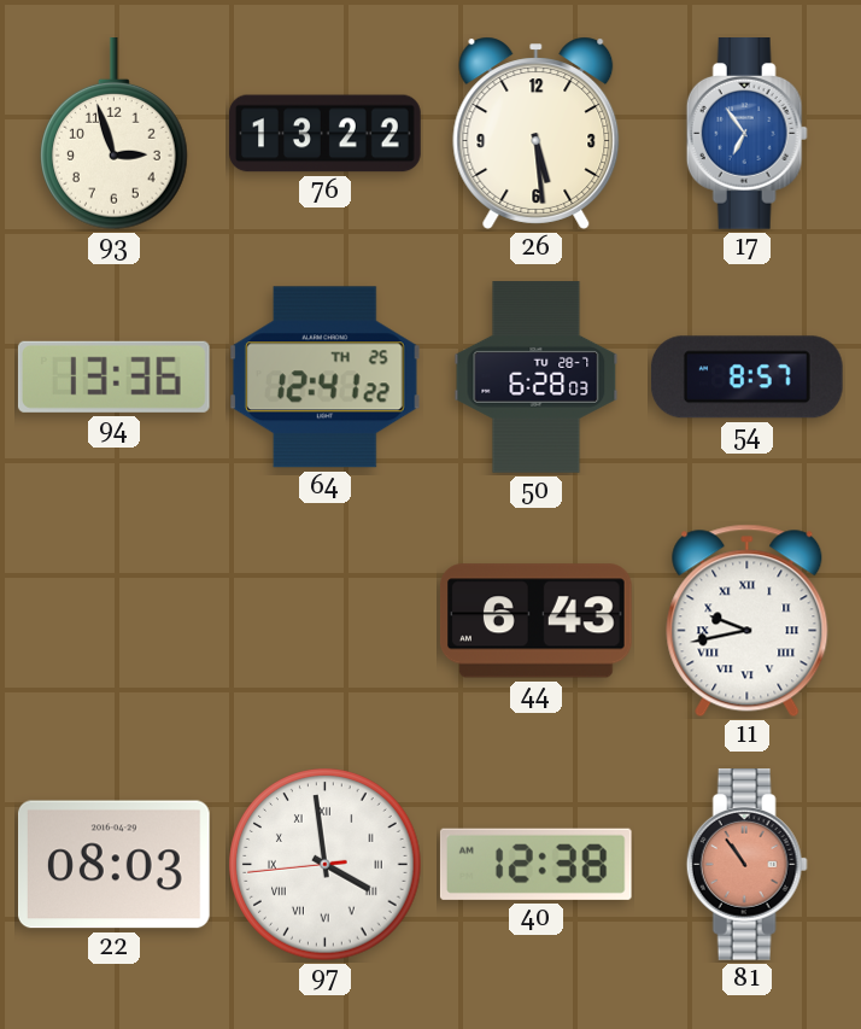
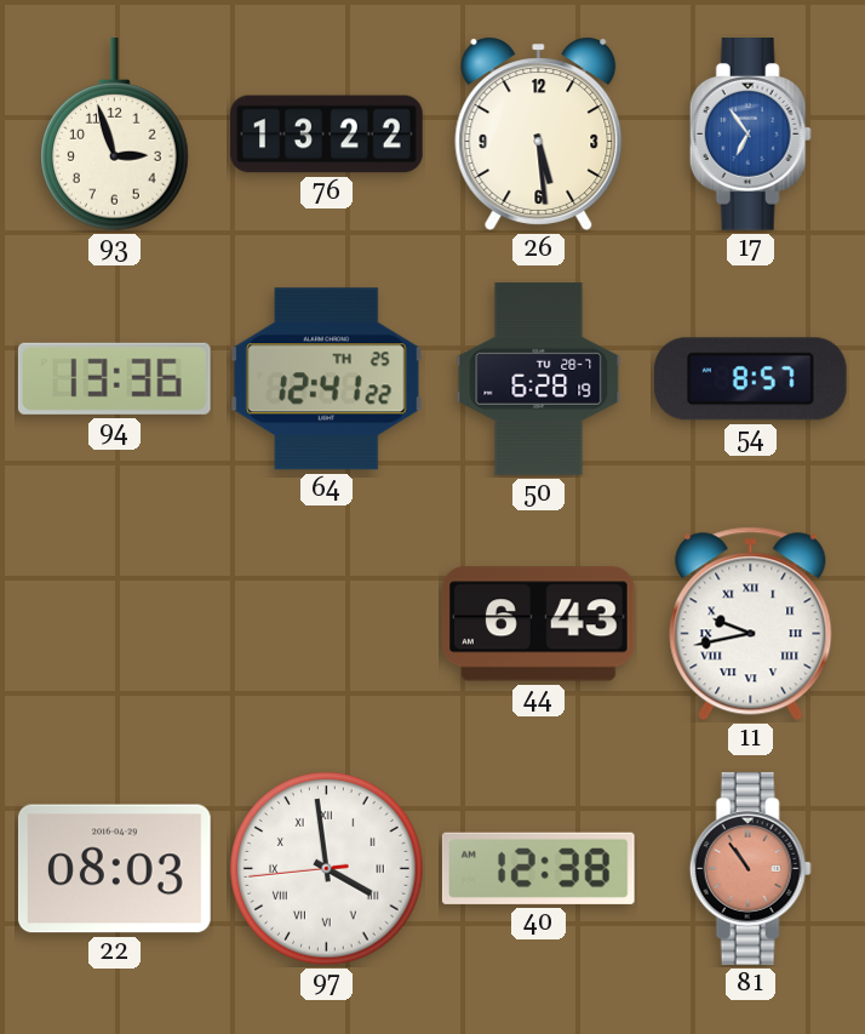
50: 6:28:03 -> 6:28:19 (539, 379)
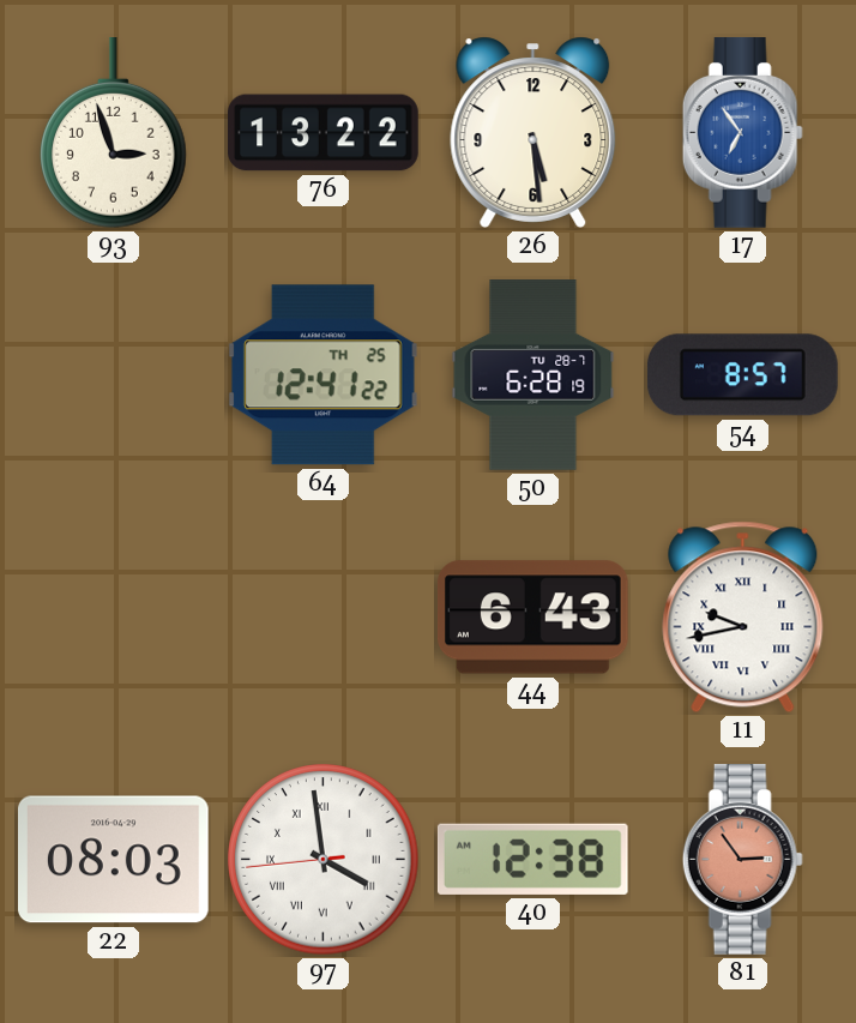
94: 13:36 -> none (114, 378)
81: 10:54 -> 2:54 (742, 860)
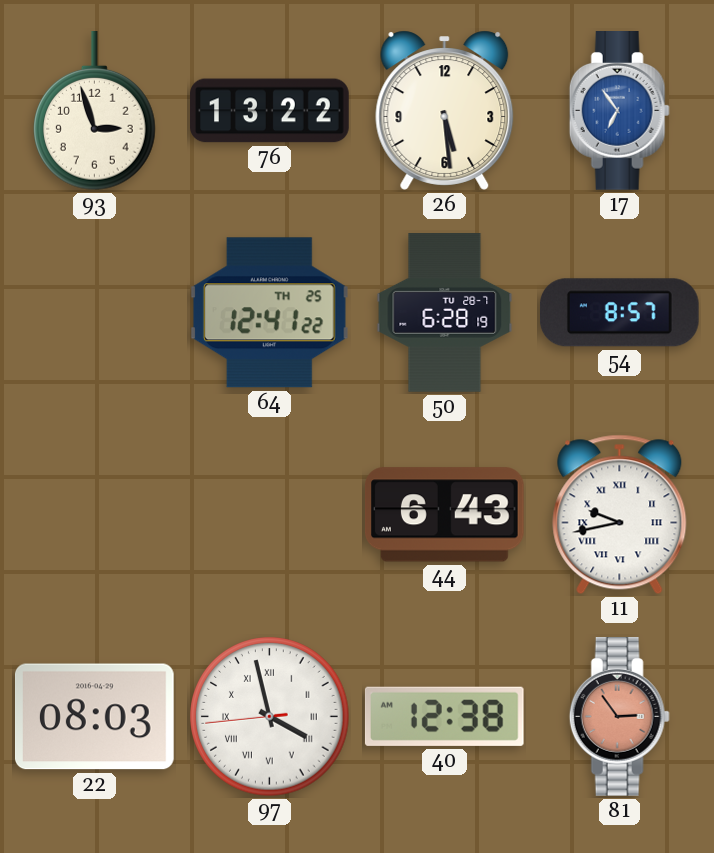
97: 3:58 -> 3:57 (270, 717)
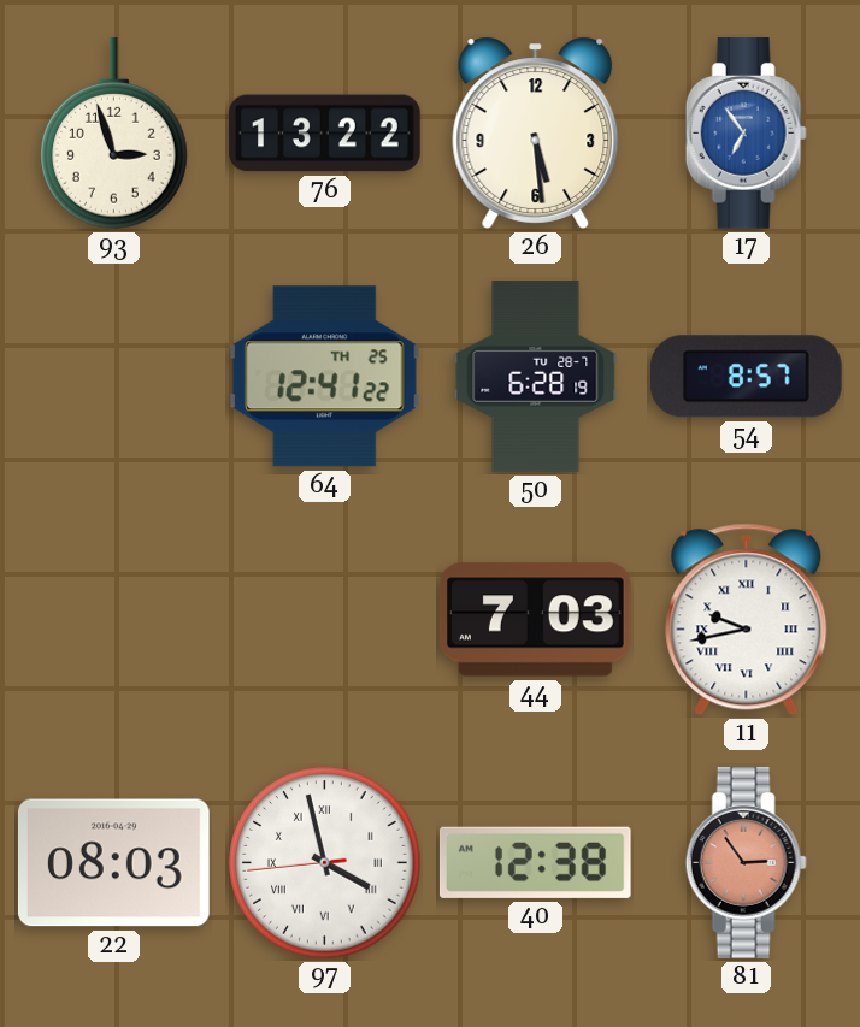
44: 6:43 -> 7:03 (535, 620)
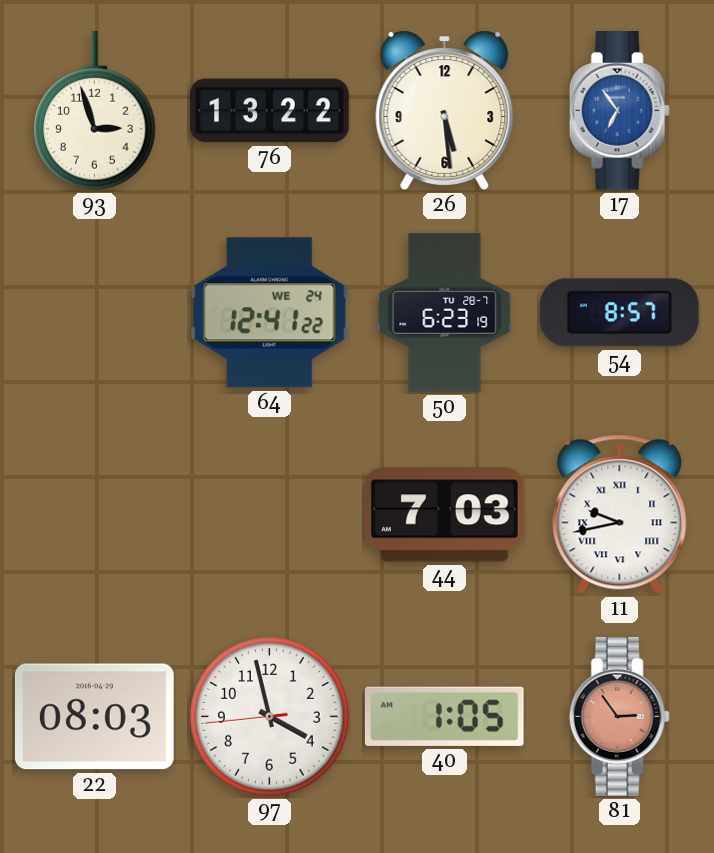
64 date: TH 25 -> WE 24 (269, 313)
50: 6:28 -> 6:23 (445, 313)
97 numerals: Roman -> Arabic (270, 717)
40: 12:38 -> 1:05 (444, 716)
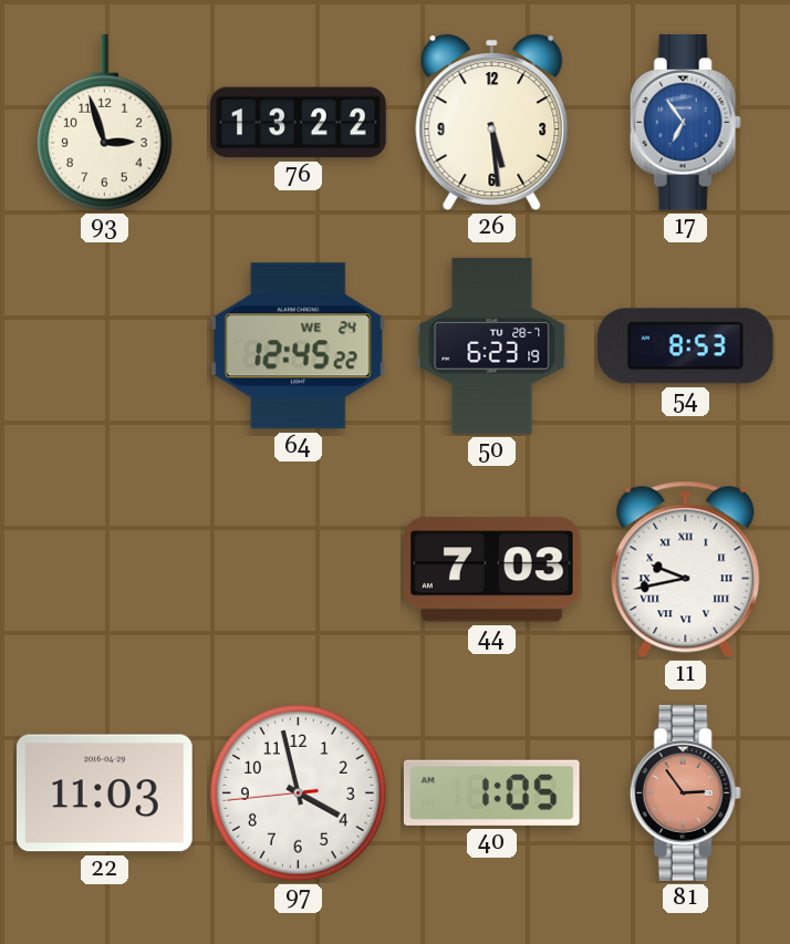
64: 12:41 -> 12:45 (298, 346)
54: 8:57 -> 8:53 (685, 346)
22: 08:03 -> 11:03 (105, 793)
